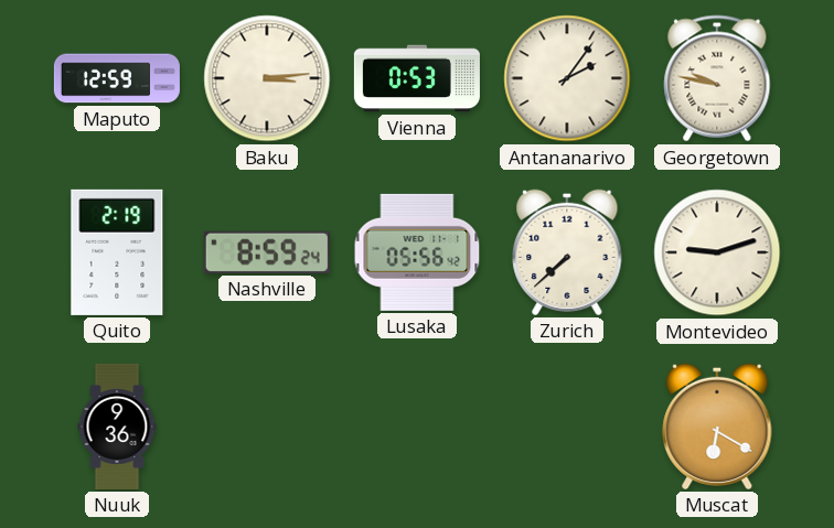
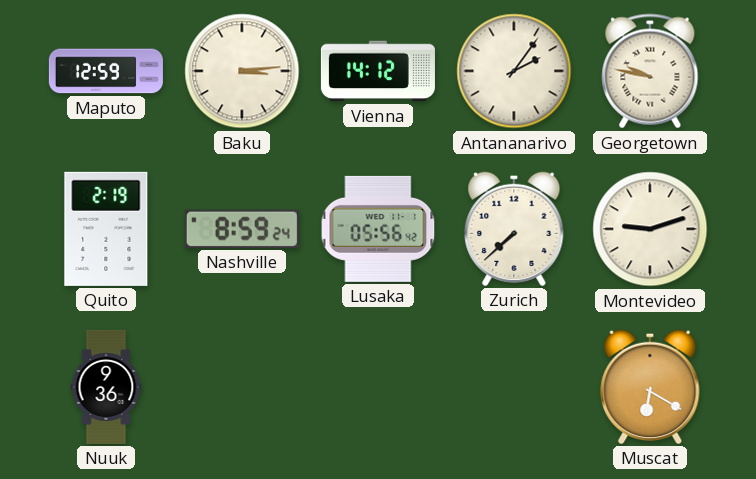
Vienna: 0:53 -> 14:12 (378, 71)
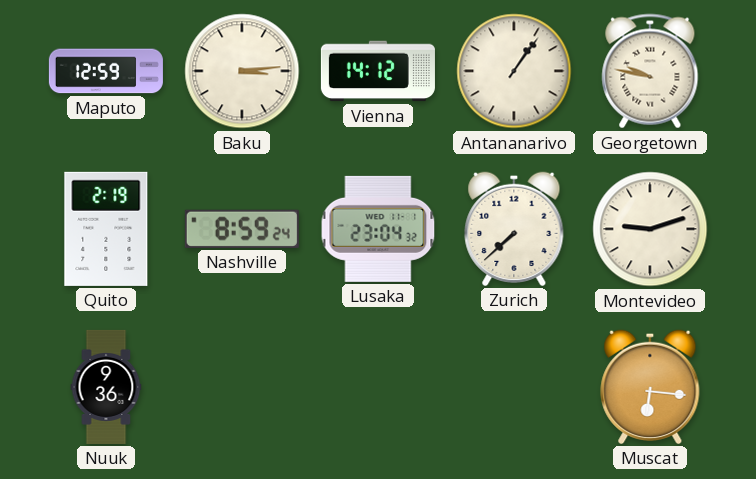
Antananarivo: 2:06 -> 1:06 (514, 71)
Lusaka: 05:56 -> 23:04 (378, 229)
Muscat: 6:20 -> 6:16 (650, 387)
